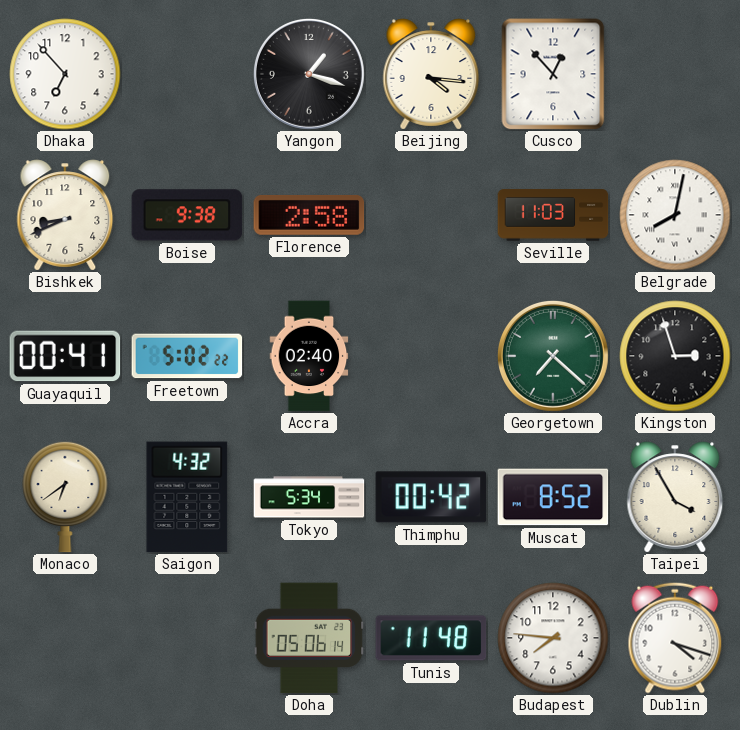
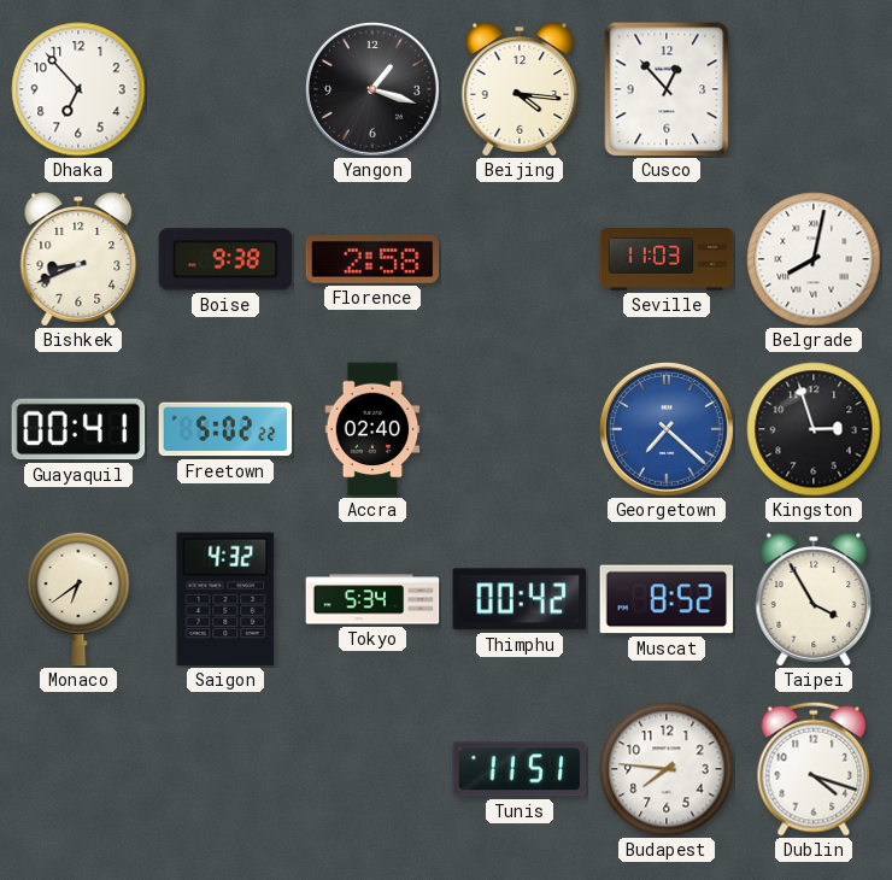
Georgetown dial: green -> blue (667, 429)
Doha: 05:06 -> none (309, 638)
Tunis: 11:48 -> 11:51 (520, 769)
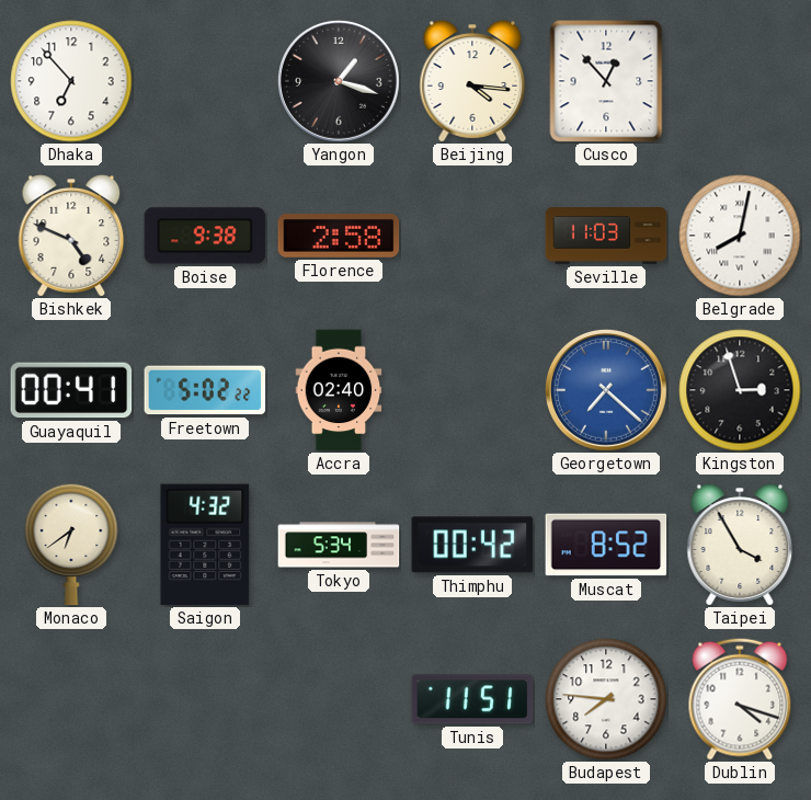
Bishkek: 8:41 -> 4:49 (71, 236)
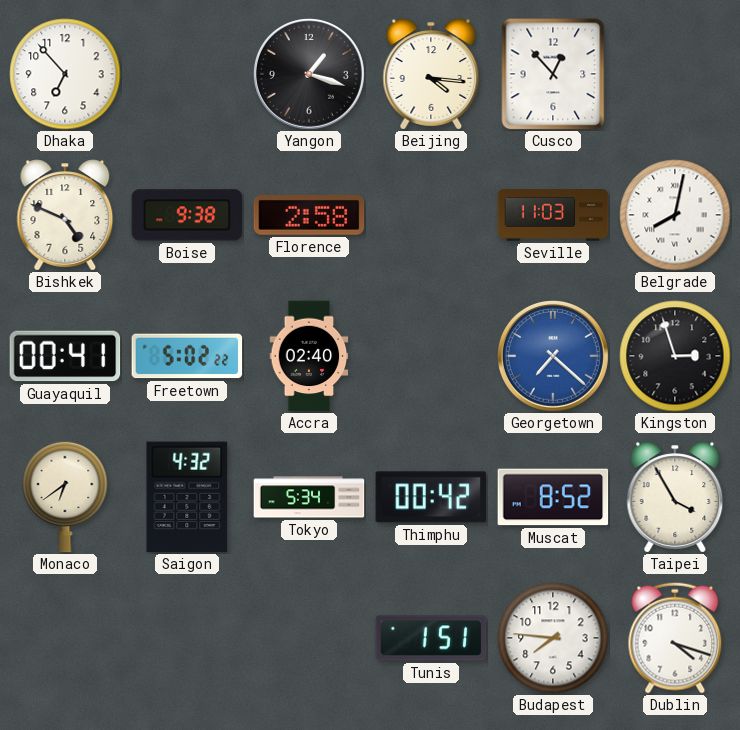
Tunis: 11:51 -> 1:51 (431, 638)
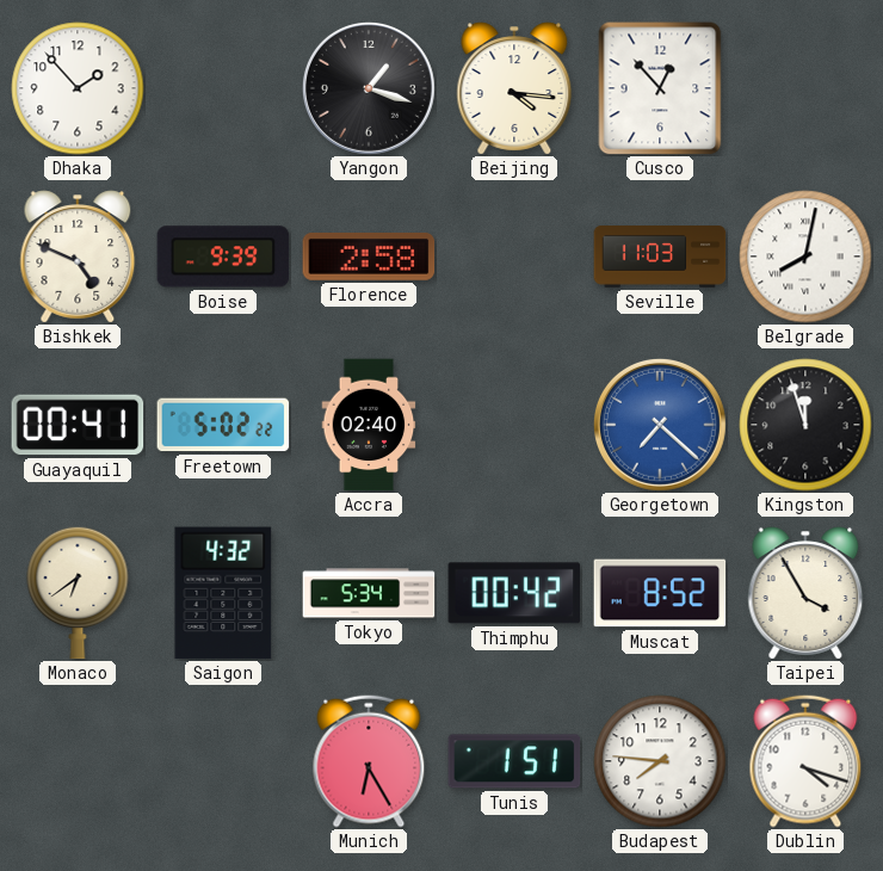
Dhaka: 6:53 -> 1:53 (78, 88)
Boise: 9:38 -> 9:39 (223, 257)
Kingston: 2:57 -> 11:57 (805, 425)
Munich: none -> 6:25 (369, 761)
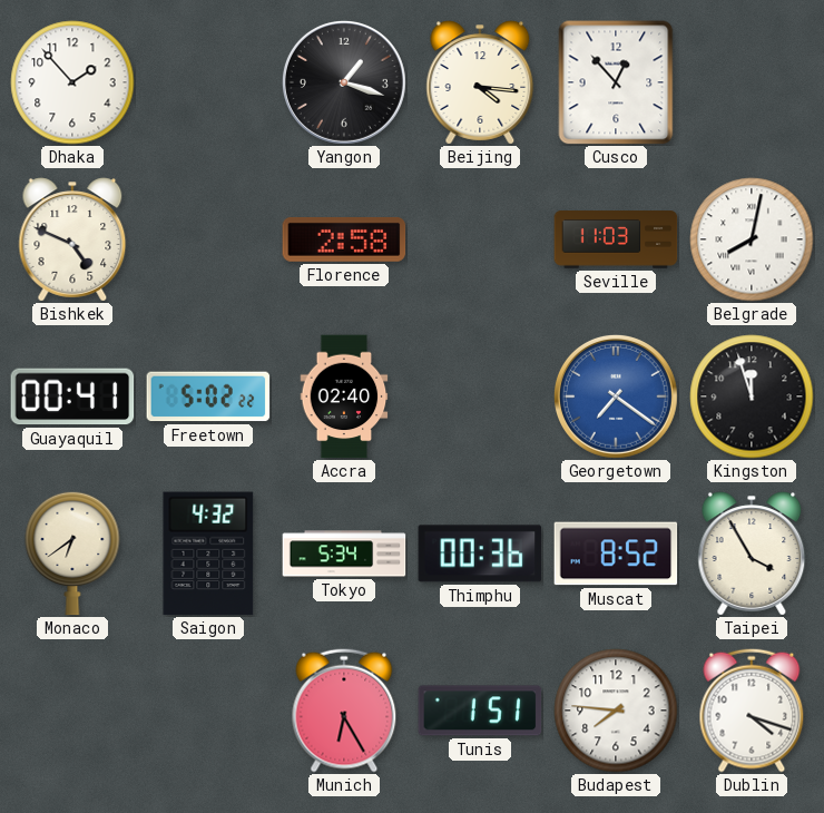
Boise: 9:39 -> none (223, 257)
Georgetown: 7:22 -> 7:21 (616, 396)
Thimphu: 00:42 -> 00:36 (480, 554)
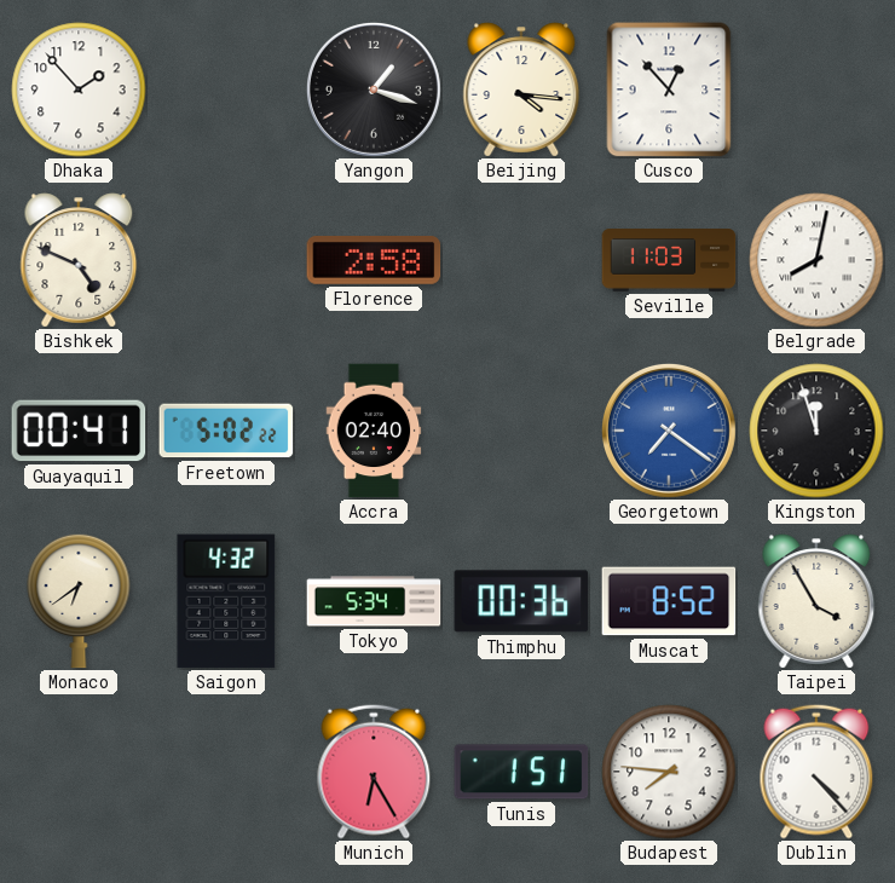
Dublin: 4:18 -> 4:23 (816, 772)
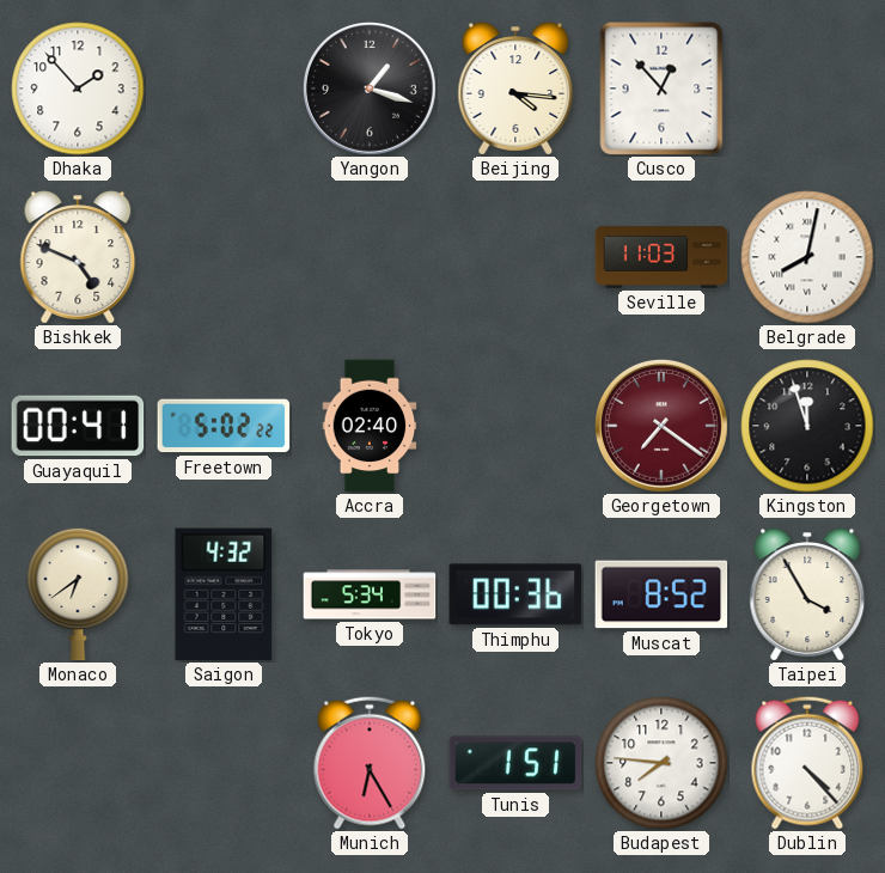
Florence: 2:58 -> none (374, 260)
Georgetown dial: blue -> burgundy (661, 426)
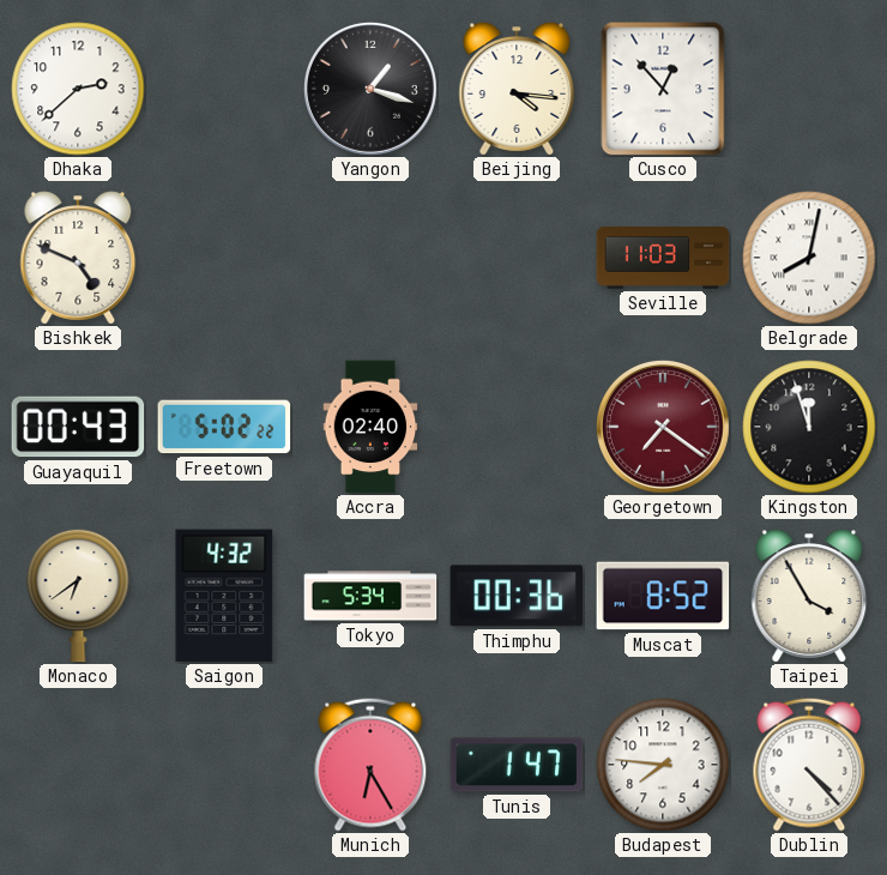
Dhaka: 1:53 -> 2:38 (78, 89)
Guayaquil: 00:41 -> 00:43 (78, 427)
Tunis: 1:51 -> 1:47 (517, 765)
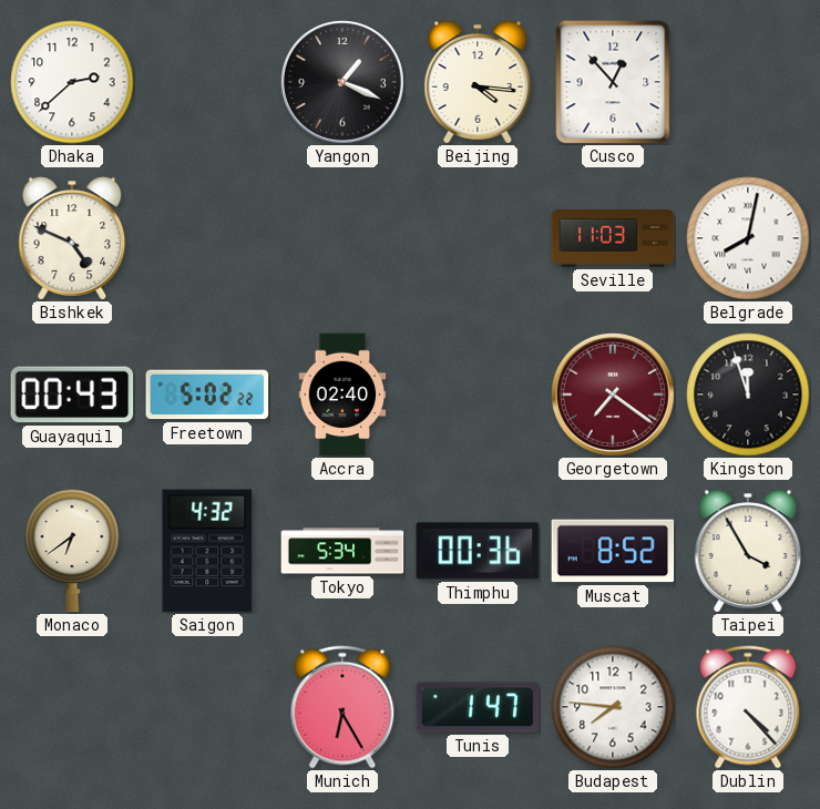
Yangon: 1:18 -> 1:19 (342, 82)
